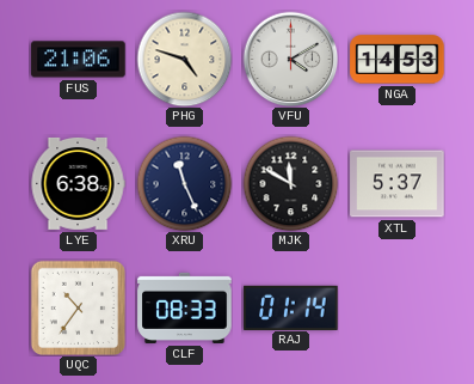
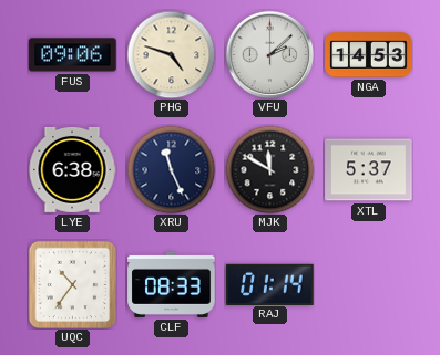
FUS: 21:06 -> 09:06 (73, 55)
VFU: 4:10 -> 2:08 (269, 54)
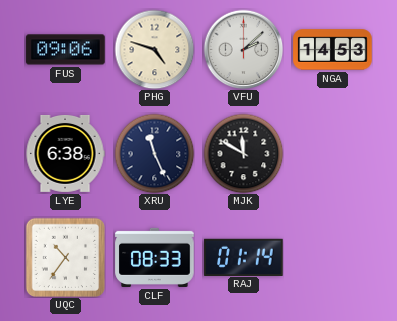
XTL: 5:37 -> none (369, 170)
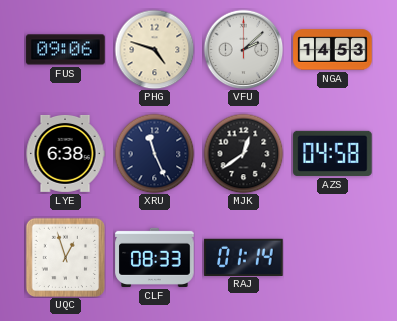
MJK: 11:50 -> 12:39 (243, 153)
AZS: none -> 04:58 (333, 153)
UQC: 10:36 -> 12:57 (65, 257)
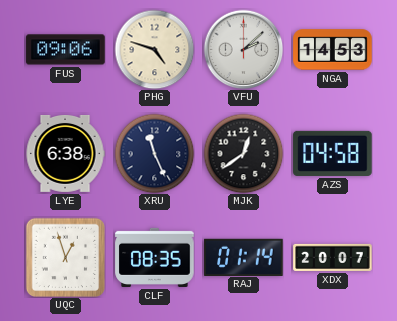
CLF: 08:33 -> 08:35 (155, 257)
XDX: none -> 20:07 (333, 257)
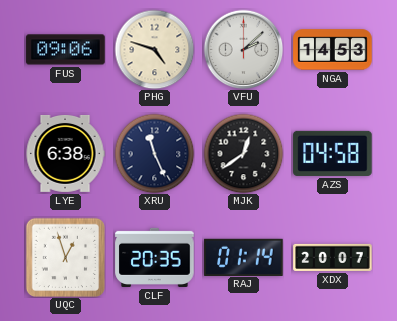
CLF: 08:35 -> 20:35 (155, 257)
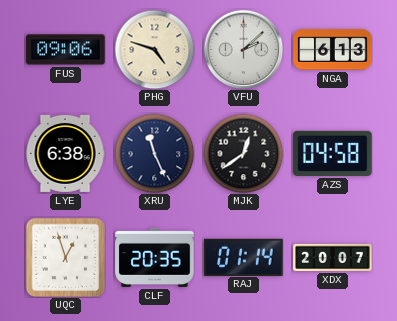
NGA: 14:53 -> 6:13 (333, 50)
